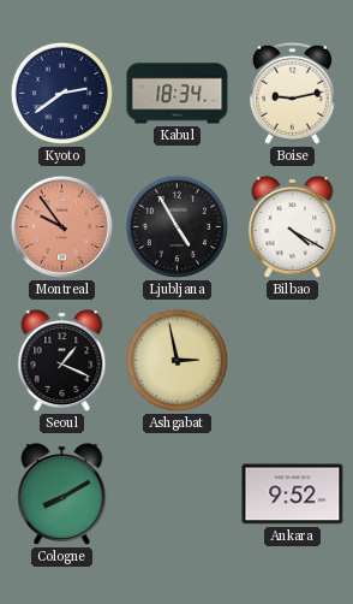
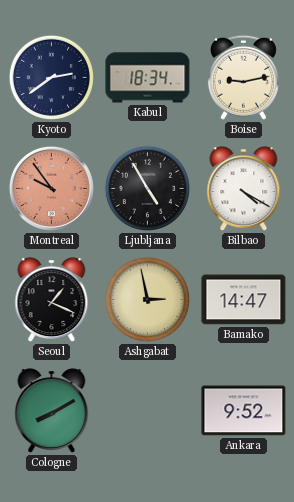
Bamako: none -> 14:47 (244, 300)
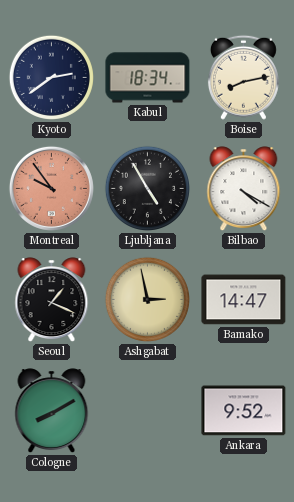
Boise: 9:13 -> 8:13 (243, 77)
